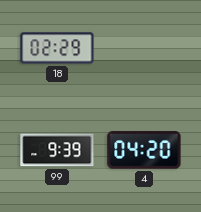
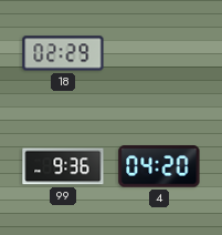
99: 9:39 -> 9:36 (63, 166)
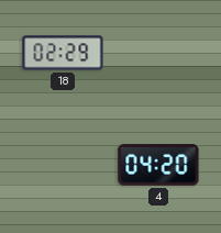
99: 9:36 -> none (63, 166)
